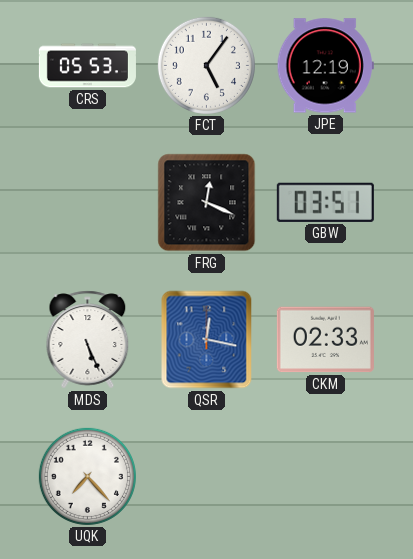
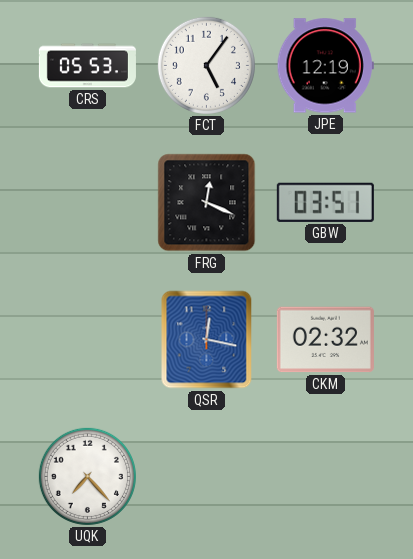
MDS: 5:26 -> none (88, 340)
CKM: 02:33 -> 02:32 (325, 340)
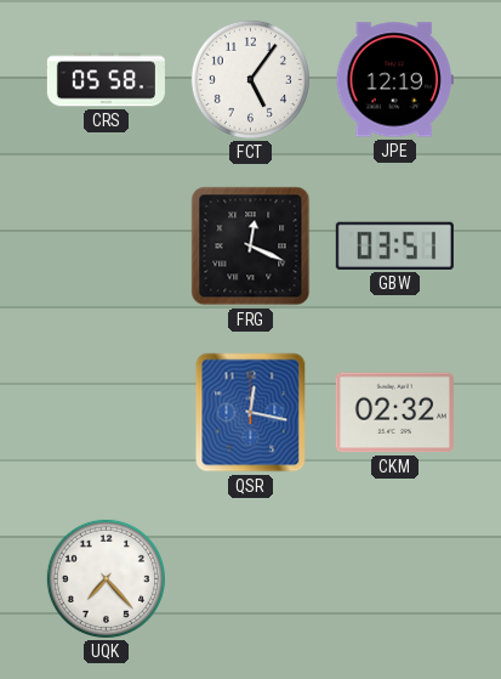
CRS: 05:53 -> 05:58 (106, 80)
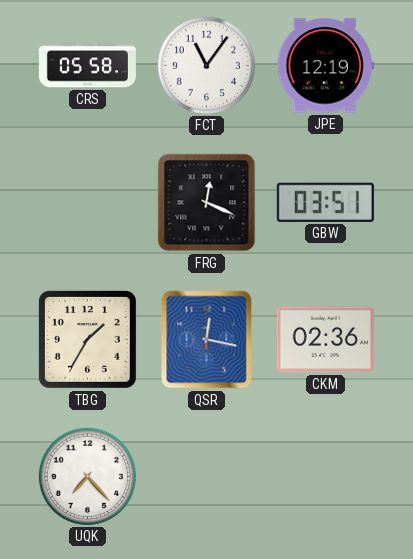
FCT: 5:06 -> 11:06 (206, 65)
TBG: none -> 1:35 (87, 339)
CKM: 02:32 -> 02:36 (325, 340)
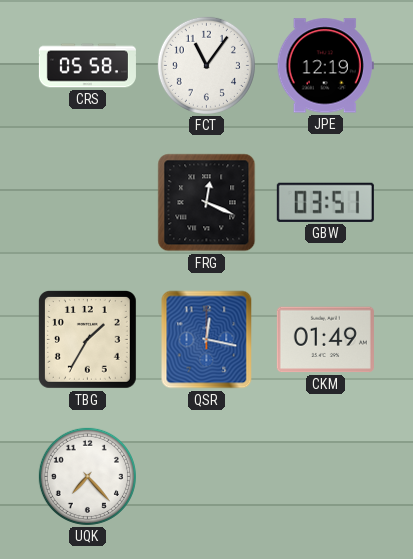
CKM: 02:36 -> 01:49 (325, 340)
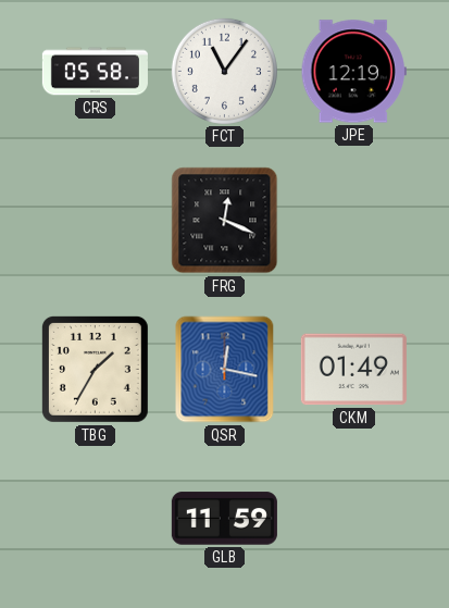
GBW: 03:51 -> none (325, 202)
UQK: 7:23 -> none (87, 476)
GLB: none -> 11:59 (224, 519)
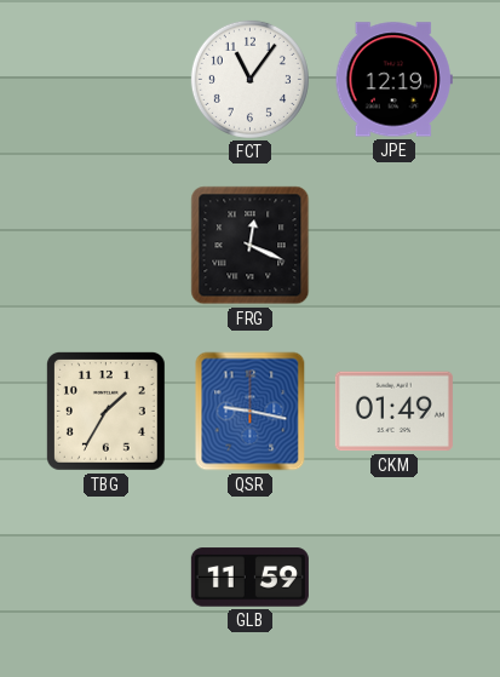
CRS: 05:58 -> none (95, 72)
QSR: 12:17 -> 9:17 (251, 412)
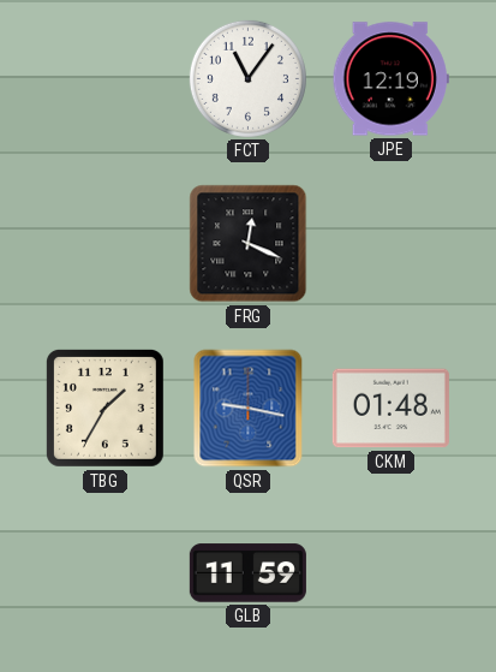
CKM: 01:49 -> 01:48 (390, 409)
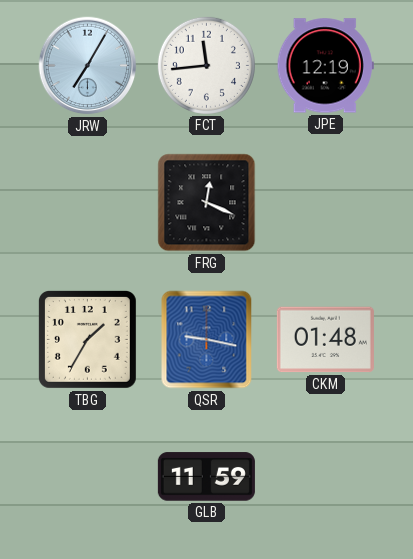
JRW: none -> 7:05 (88, 66)
FCT: 11:06 -> 11:44 (206, 65)
